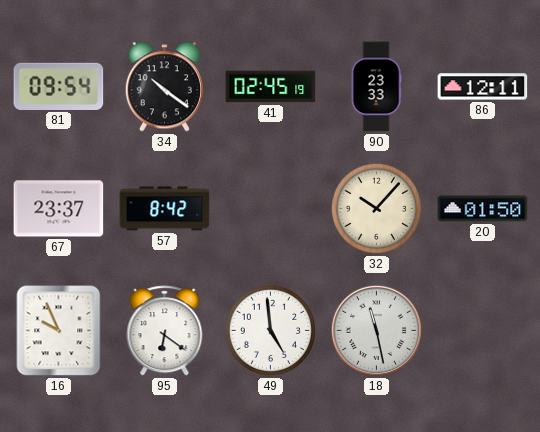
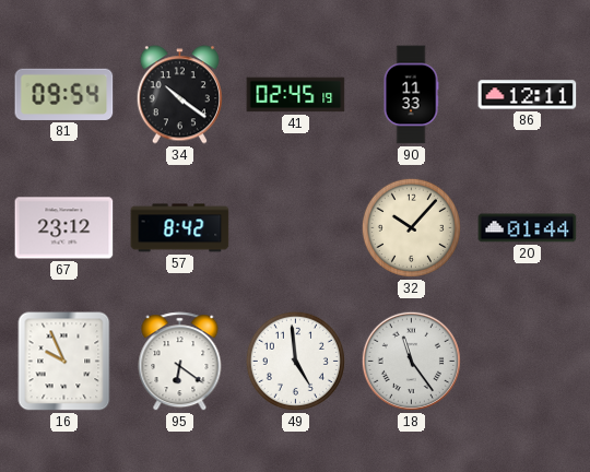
90: 23:33 -> 11:33 (411, 95)
67: 23:37 -> 23:12 (64, 228)
20: 01:50 -> 01:44 (528, 228)
18: 11:28 -> 11:24 (411, 361)
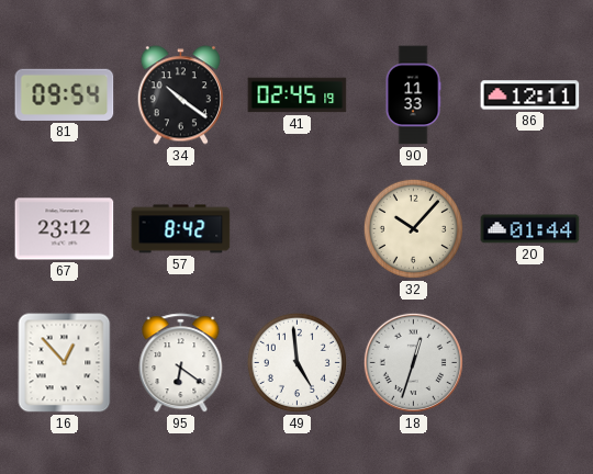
16: 9:56 -> 12:53 (65, 363)
18: 11:24 -> 12:33 (413, 362)
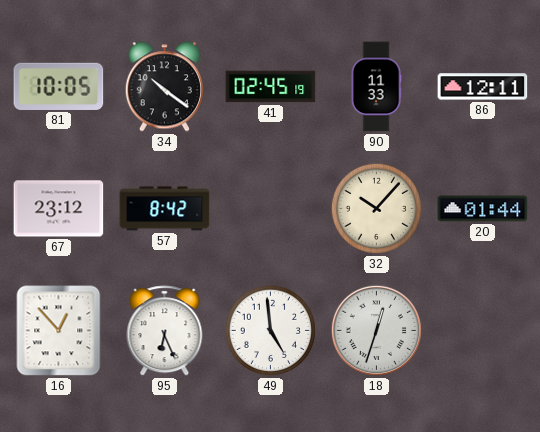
81: 09:54 -> 10:05 (59, 86)
95: 6:21 -> 6:26 (165, 331)
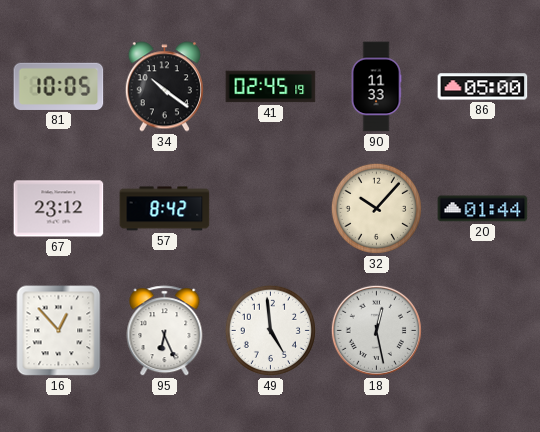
86: 12:11 -> 05:00 (483, 87)
18: 12:33 -> 12:28 (376, 330)
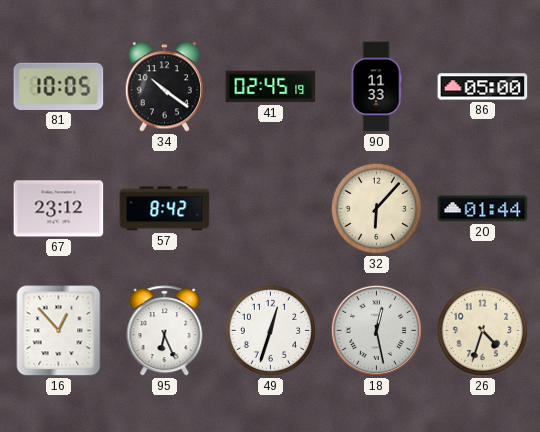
32: 10:07 -> 6:07 (376, 208)
49: 4:59 -> 12:33 (270, 330)
26: none -> 4:33 (482, 330)
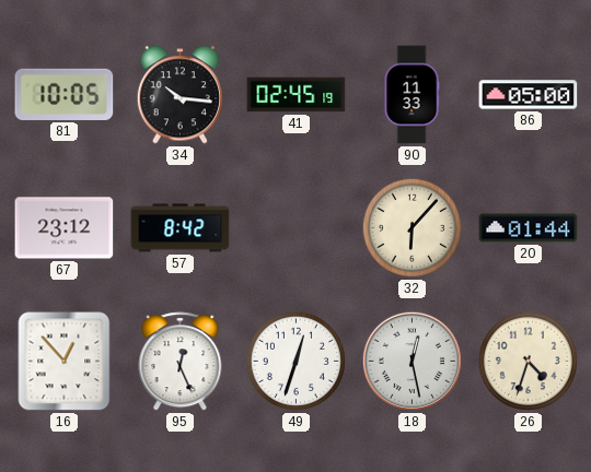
34: 10:21 -> 10:16 (179, 95)
95: 6:26 -> 12:26 (181, 362)
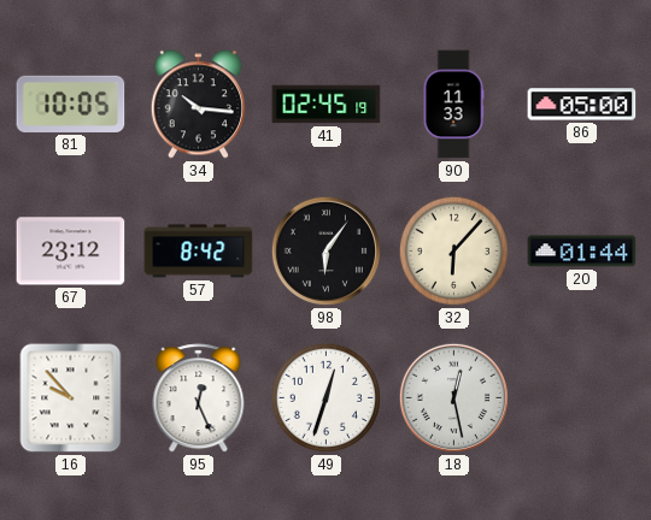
98: none -> 6:06 (325, 250)
16: 12:53 -> 9:53 (71, 398)
26: 4:33 -> none (528, 361)
